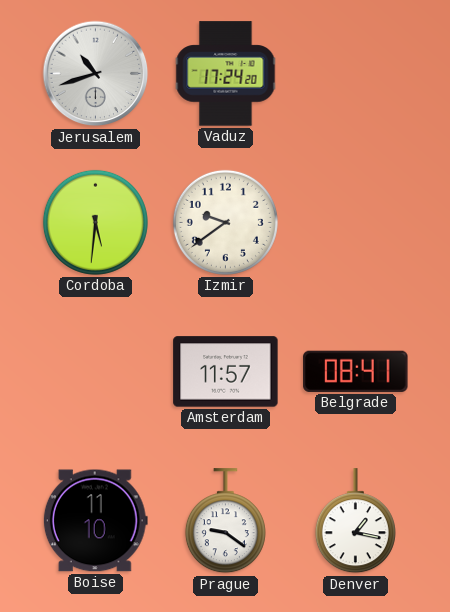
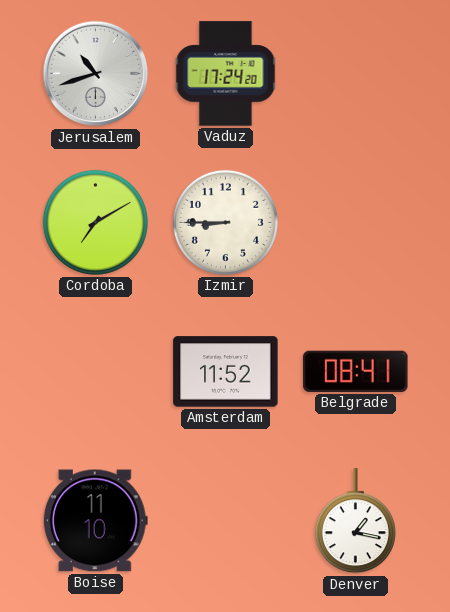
Cordoba: 5:31 -> 7:10 (95, 222)
Izmir: 9:39 -> 8:45 (225, 222)
Amsterdam: 11:57 -> 11:52 (226, 372)
Prague: 9:21 -> none (225, 521)
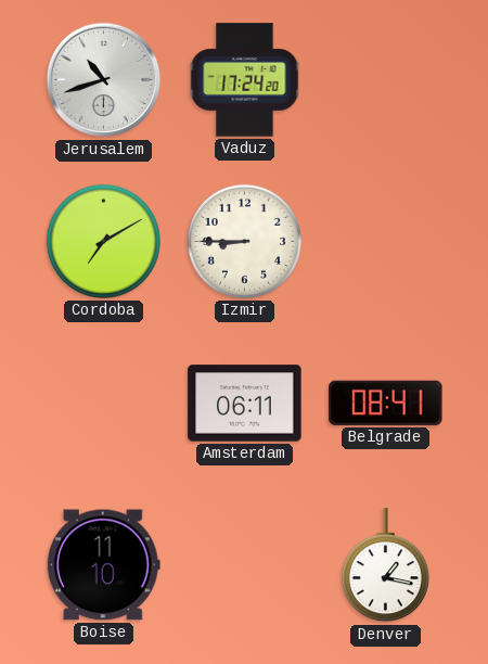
Amsterdam: 11:52 -> 06:11 (245, 404)
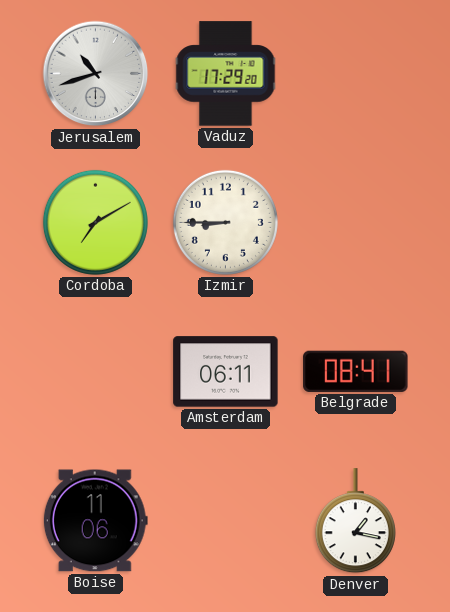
Vaduz: 17:24 -> 17:29 (226, 74)
Boise: 11:10 -> 11:06 (95, 521)
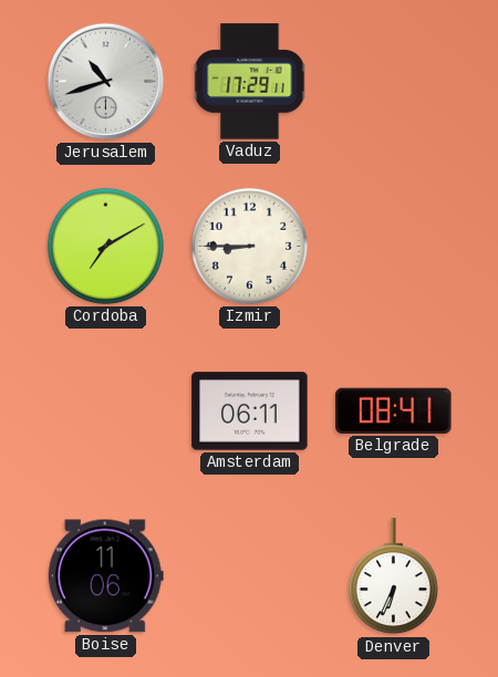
Vaduz: 17:29:20 -> 17:29:11 (250, 82)
Denver: 1:17 -> 6:34 (393, 576)
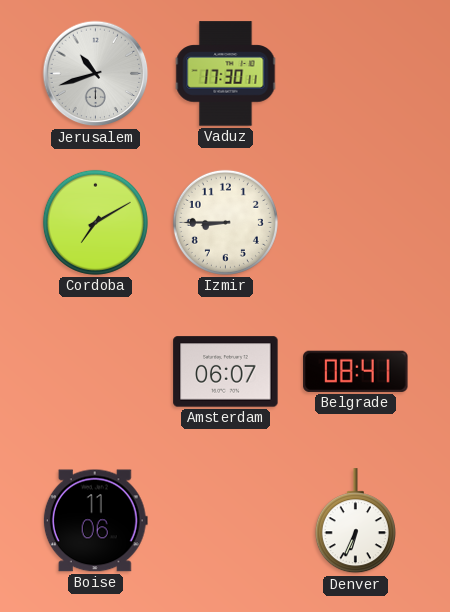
Vaduz: 17:29 -> 17:30 (226, 74)
Amsterdam: 06:11 -> 06:07 (226, 372)
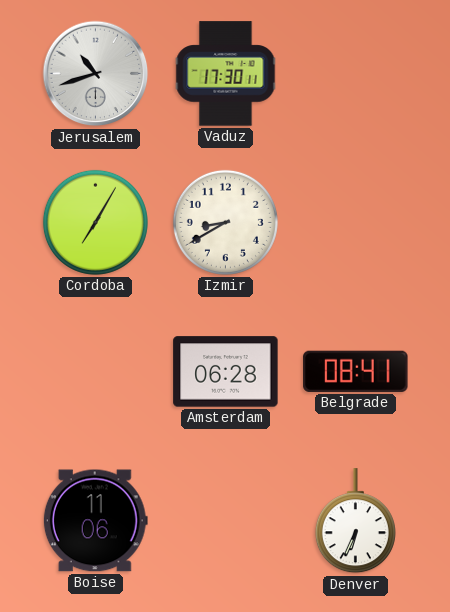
Cordoba: 7:10 -> 7:05 (95, 222)
Izmir: 8:45 -> 8:40 (225, 222)
Amsterdam: 06:07 -> 06:28 (226, 372)
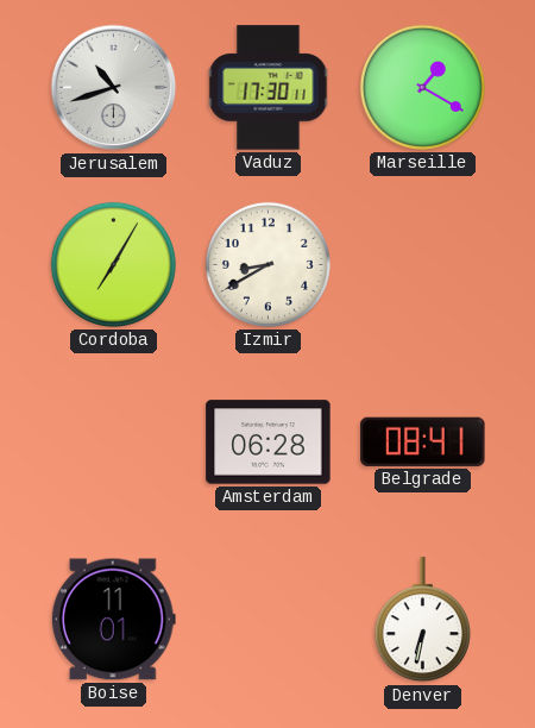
Marseille: none -> 1:20 (422, 87)
Boise: 11:06 -> 11:01 (113, 620)
Denver: 6:34 -> 6:32 (422, 620)
